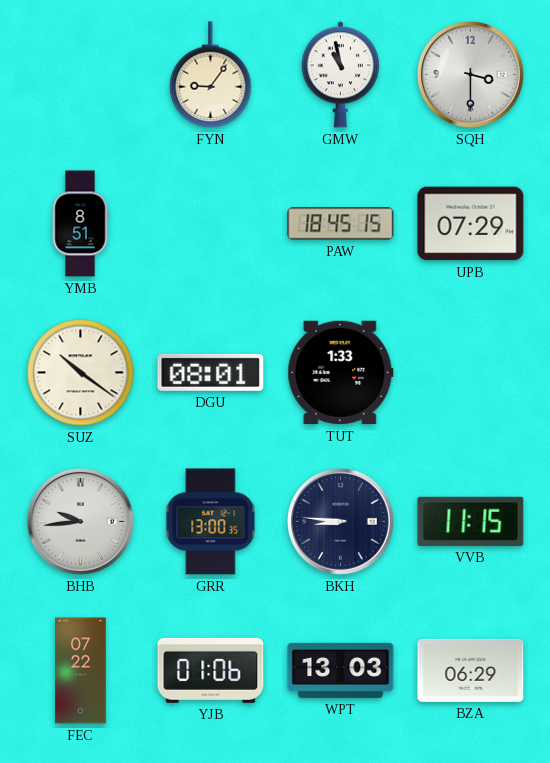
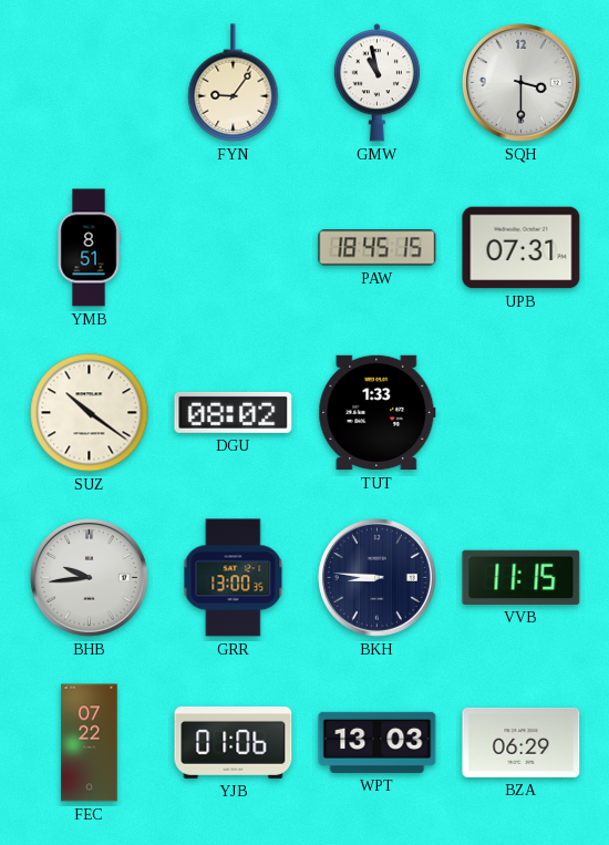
UPB: 07:29 -> 07:31 (522, 248)
DGU: 08:01 -> 08:02 (234, 412)
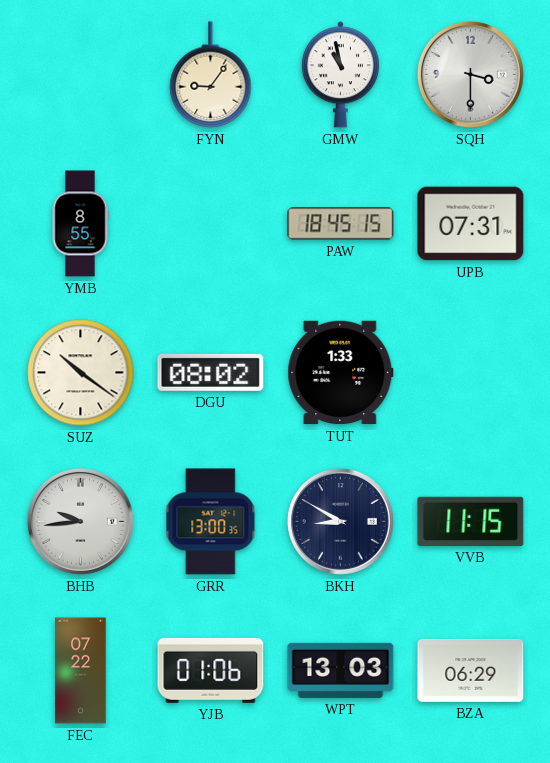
YMB: 8:51 -> 8:55 (80, 224)
BKH: 8:46 -> 8:50 (340, 521)
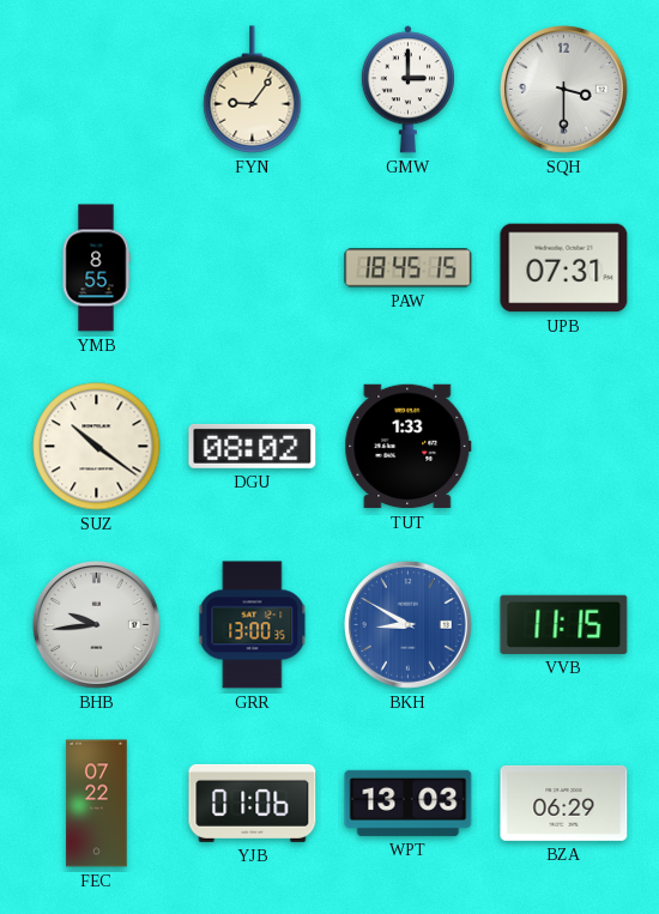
GMW: 10:58 -> 3:00 (407, 90)
BKH dial: navy -> blue (407, 624)
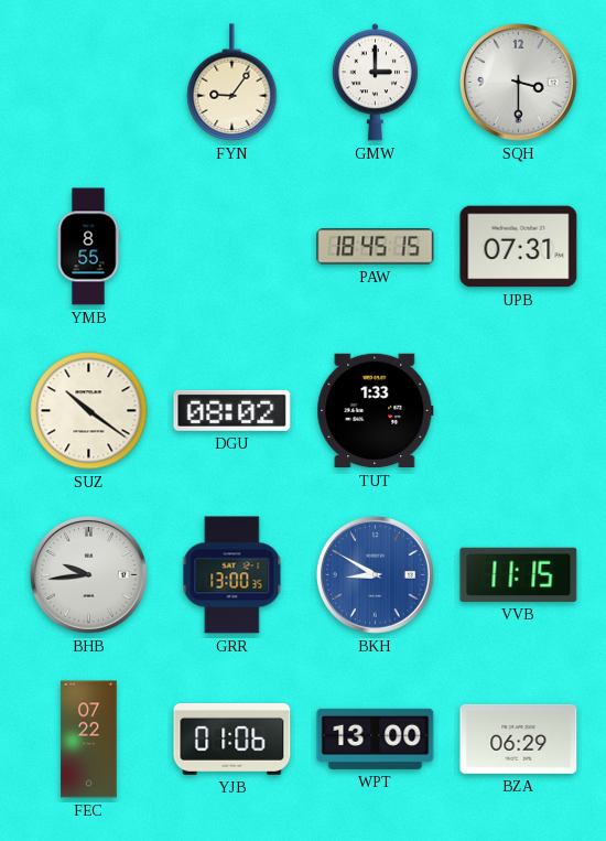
WPT: 13:03 -> 13:00 (376, 738)
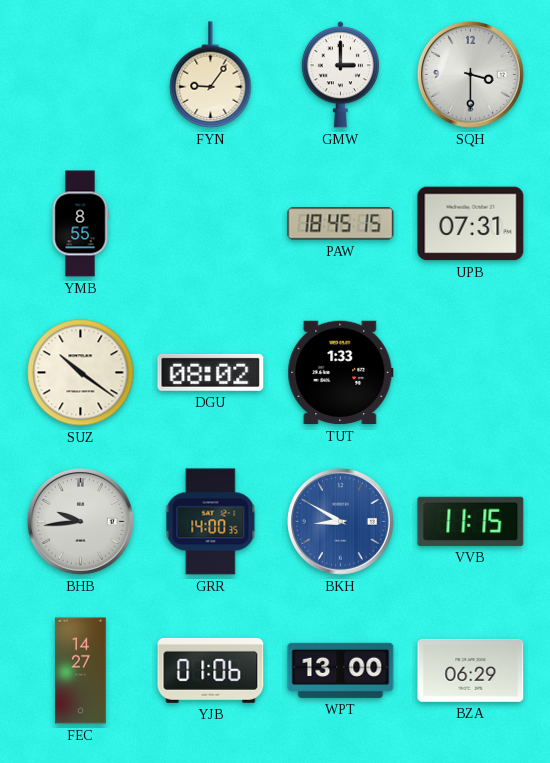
GRR: 13:00 -> 14:00 (211, 522)
FEC: 07:22 -> 14:27 (81, 671)
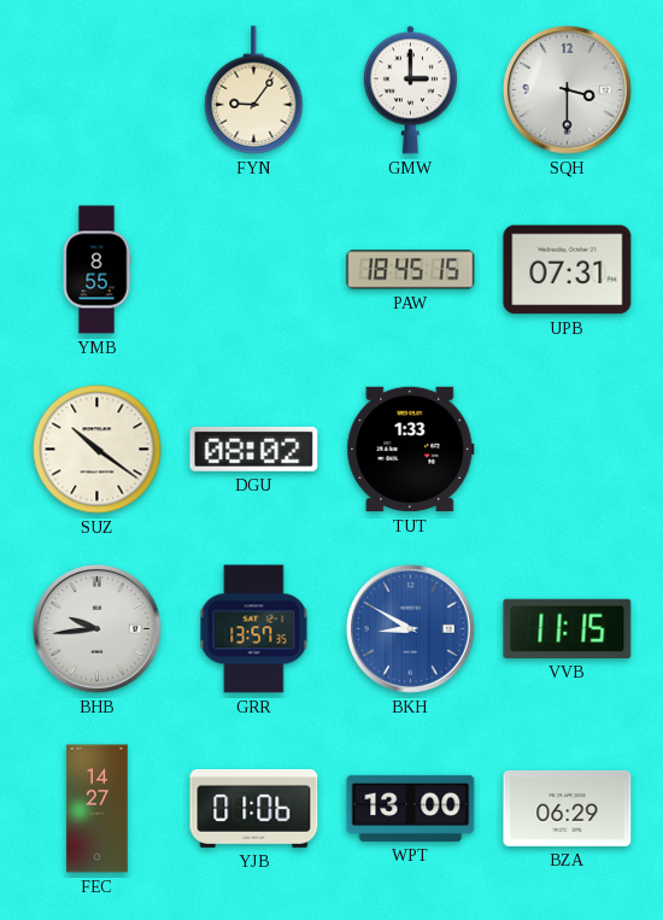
GRR: 14:00 -> 13:57 (254, 629)
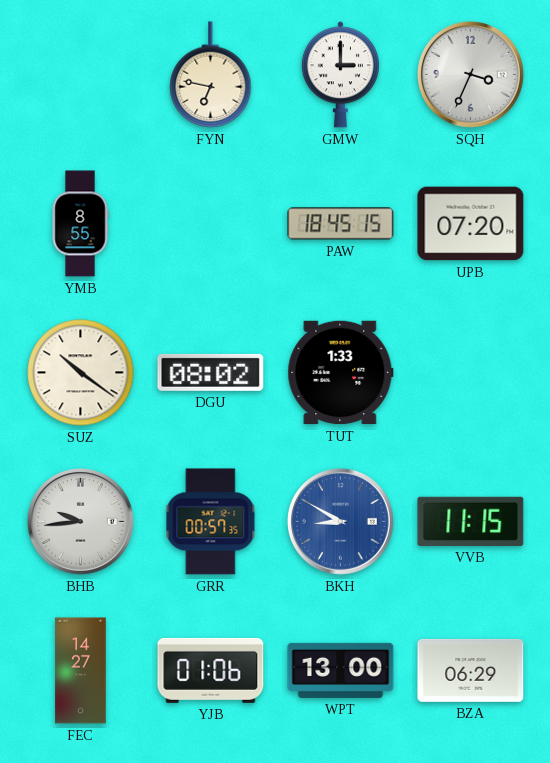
FYN: 9:06 -> 6:47 (211, 75)
SQH: 3:30 -> 3:34 (470, 74)
UPB: 07:31 -> 07:20 (471, 224)
GRR: 13:57 -> 00:57 (211, 522)
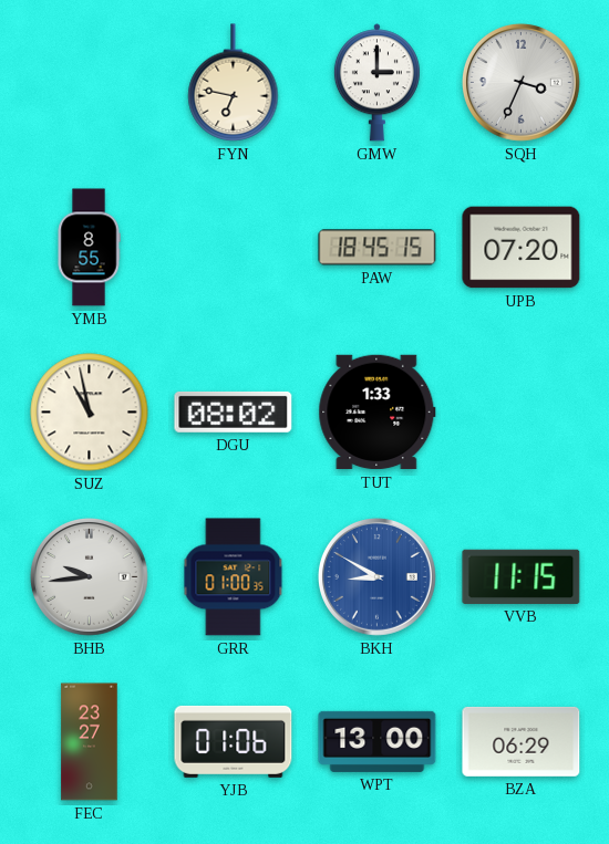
SUZ: 10:21 -> 10:58 (90, 413)
GRR: 00:57 -> 01:00 (234, 577)
FEC: 14:27 -> 23:27 (90, 742)
